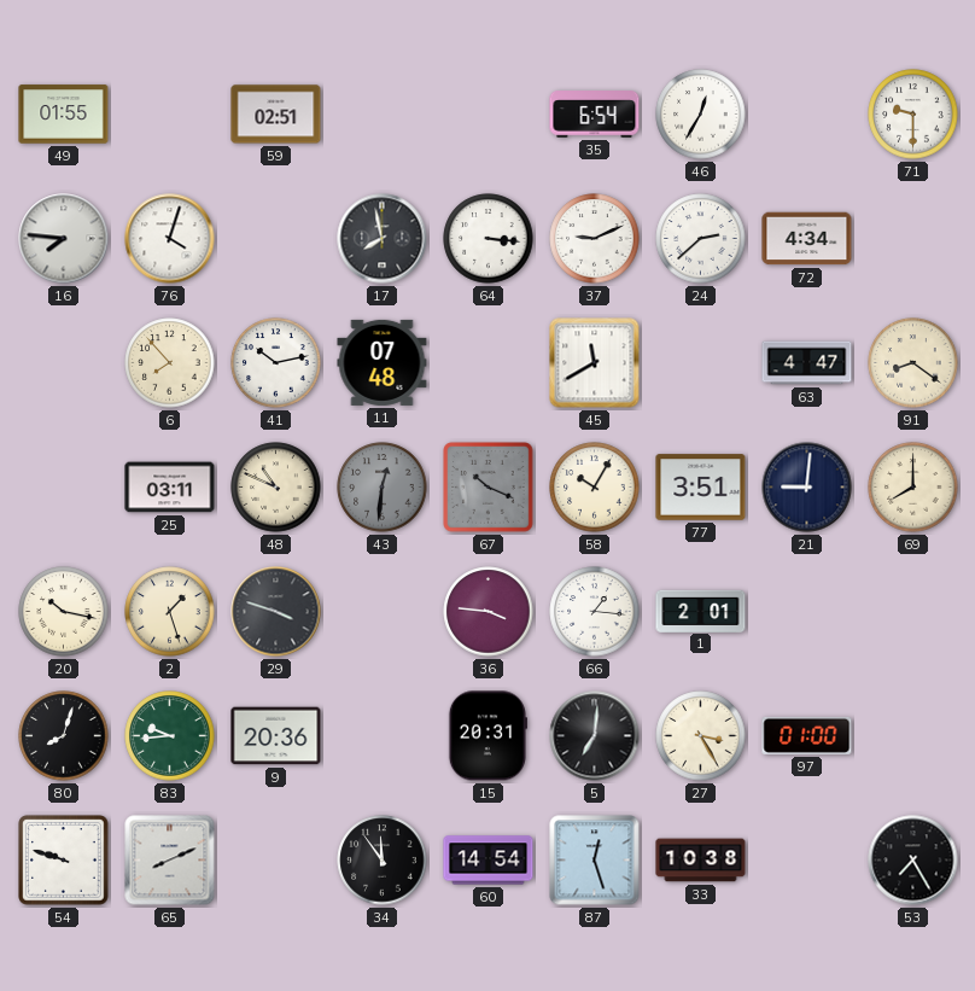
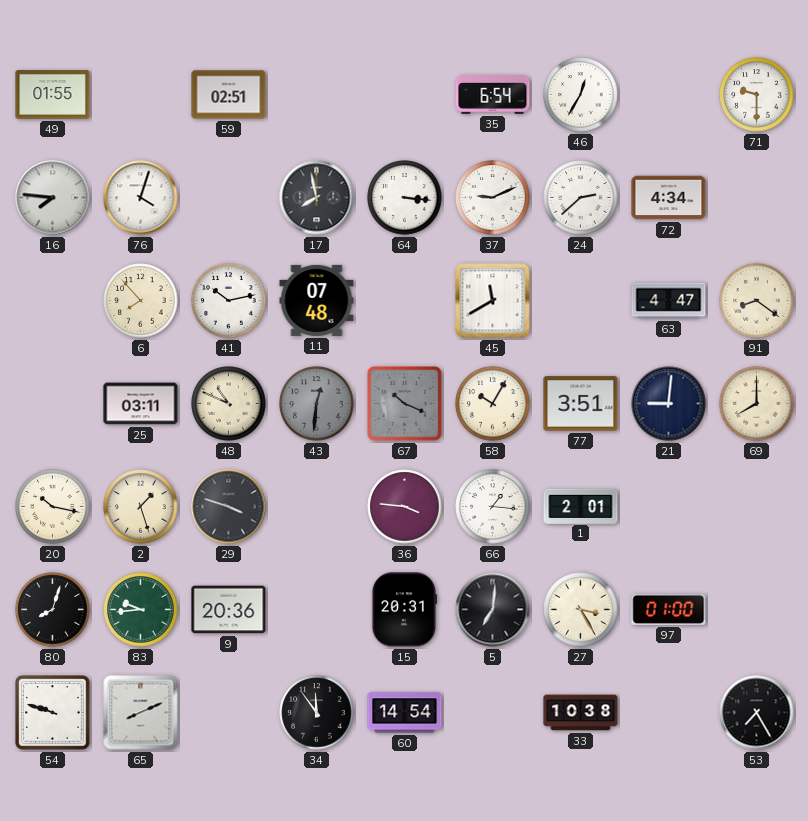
87: 12:27 -> none (595, 861)
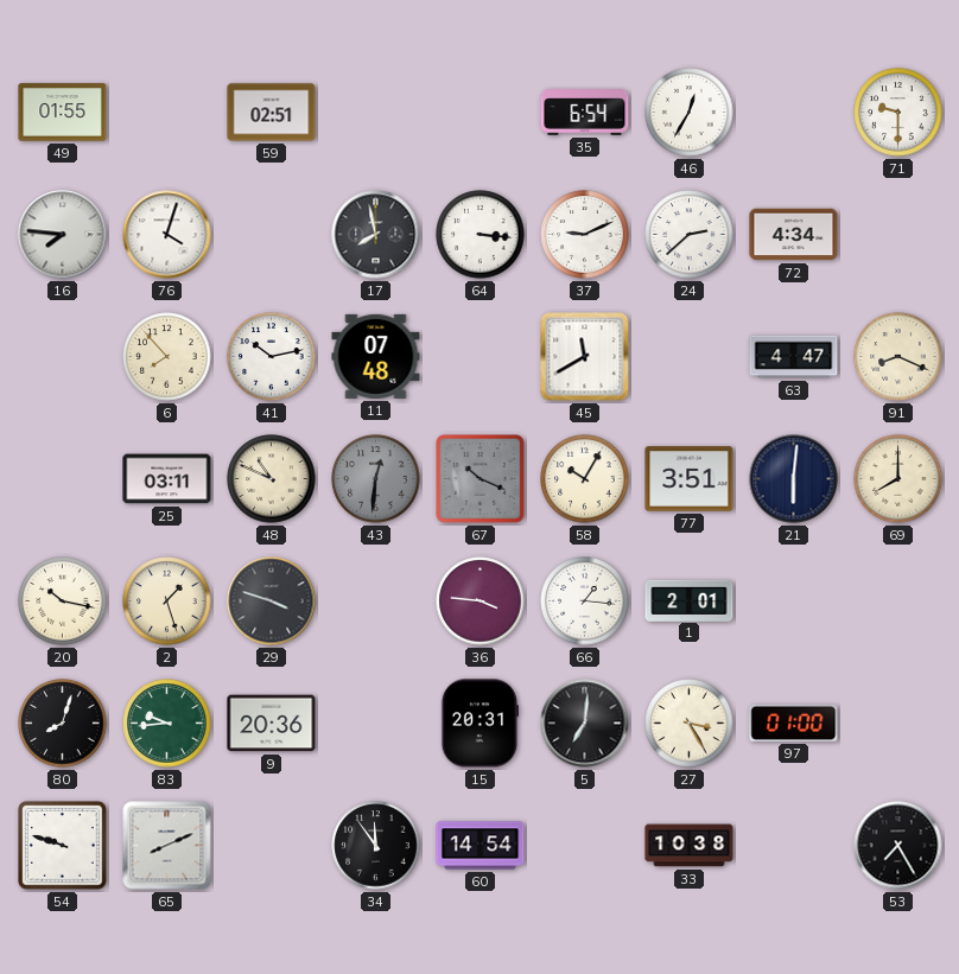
91: 8:21 -> 8:19 (898, 357)
21: 9:01 -> 6:01 (794, 479)
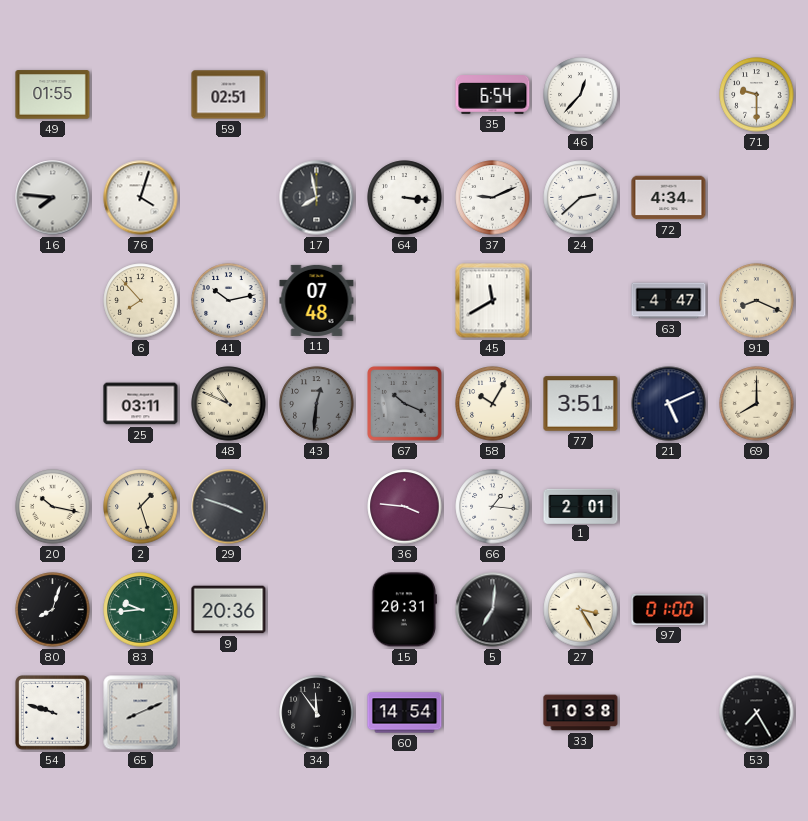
46: 12:35 -> 12:37 (581, 95)
21: 6:01 -> 5:11 (669, 404)
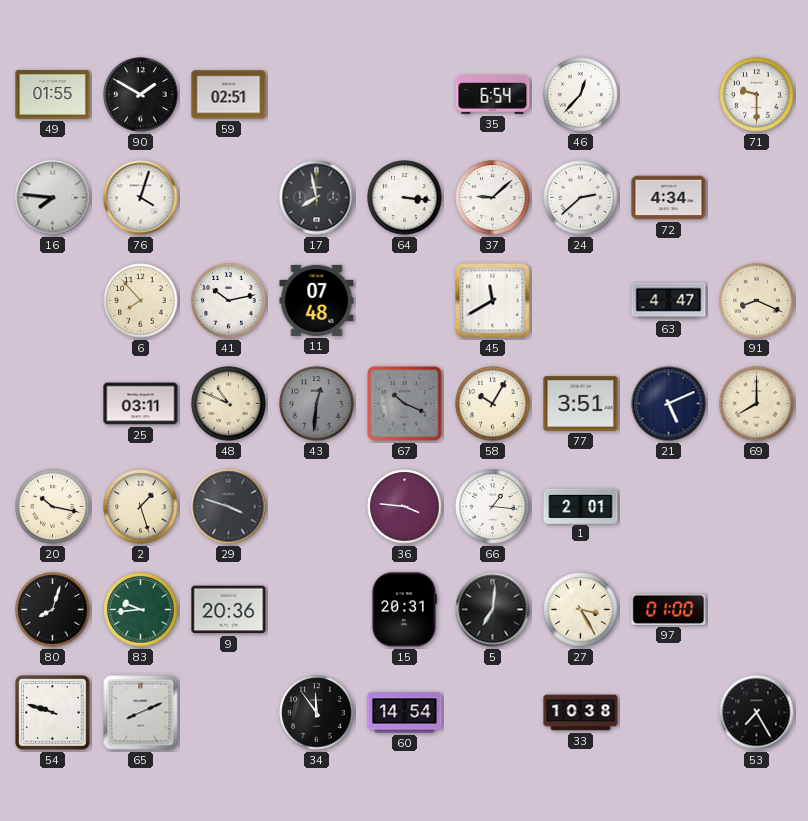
90: none -> 1:50 (141, 95)
37: 9:11 -> 9:08 (493, 198)
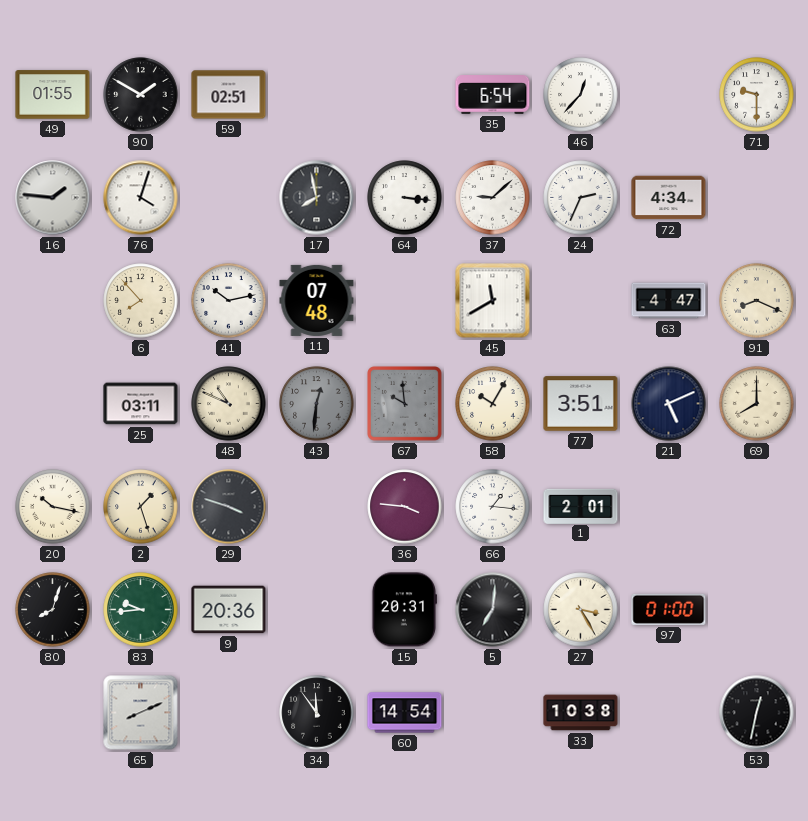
16: 7:46 -> 1:46 (53, 198)
24: 2:38 -> 2:34 (581, 198)
67: 10:19 -> 9:59 (405, 404)
54: 9:48 -> none (53, 713)
53: 7:25 -> 12:32 (757, 713)
